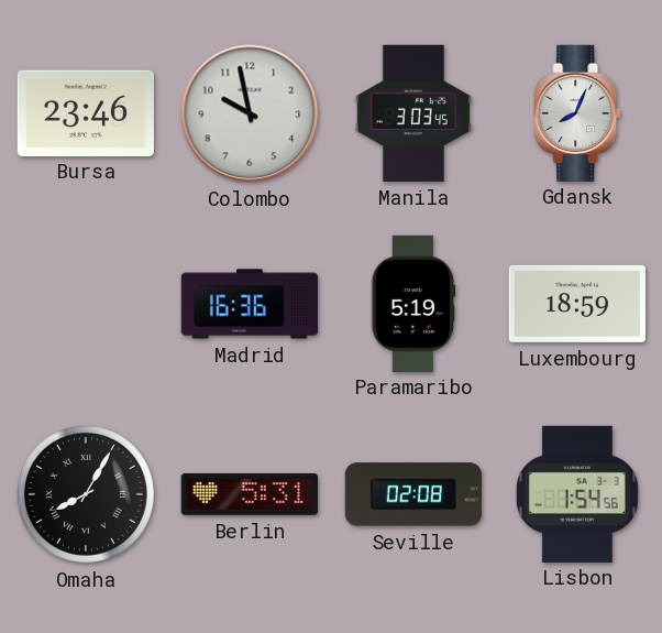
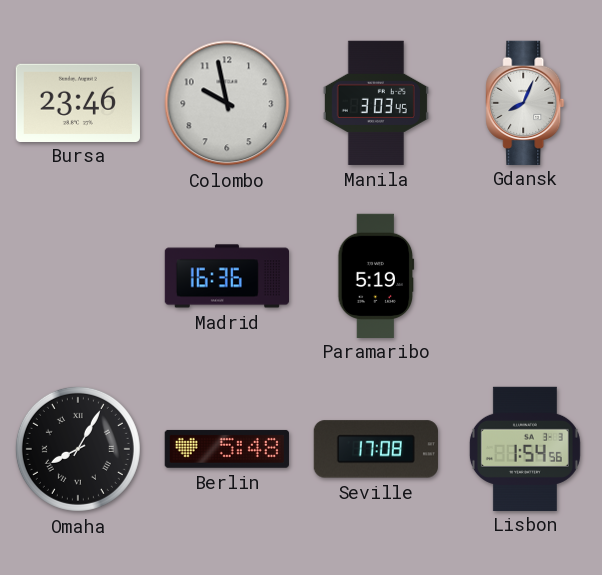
Luxembourg: 18:59 -> none (577, 304)
Berlin: 5:31 -> 5:48 (227, 449)
Seville: 02:08 -> 17:08 (376, 449)
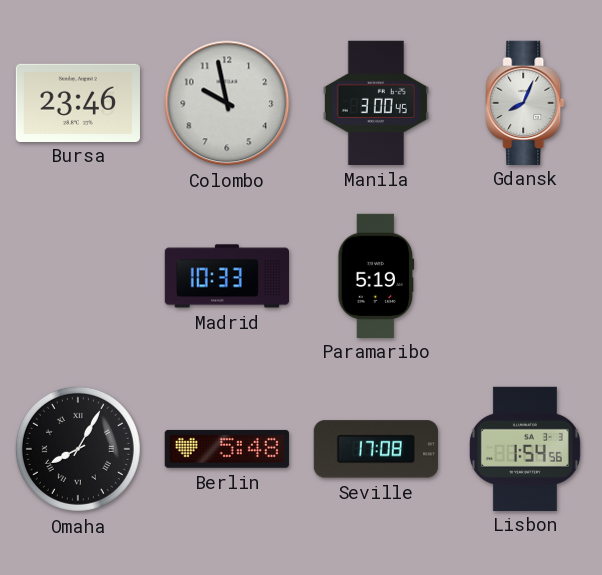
Manila: 3:03 -> 3:00 (376, 103)
Madrid: 16:36 -> 10:33 (226, 276)
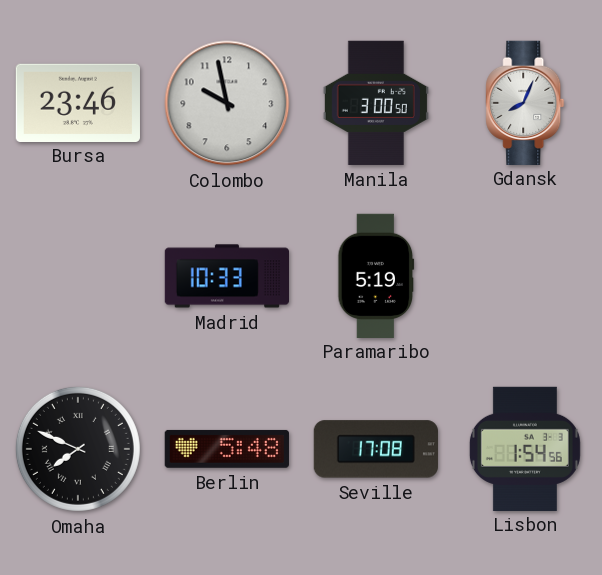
Manila: 3:00:45 -> 3:00:50 (376, 103)
Omaha: 8:05 -> 7:49 (78, 449)
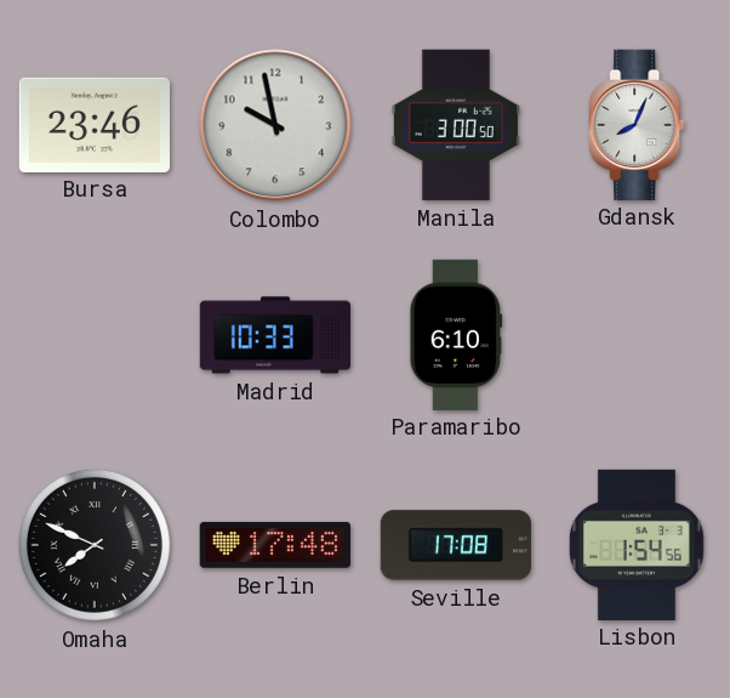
Paramaribo: 5:19 -> 6:10 (456, 334)
Berlin: 5:48 -> 17:48 (275, 545)
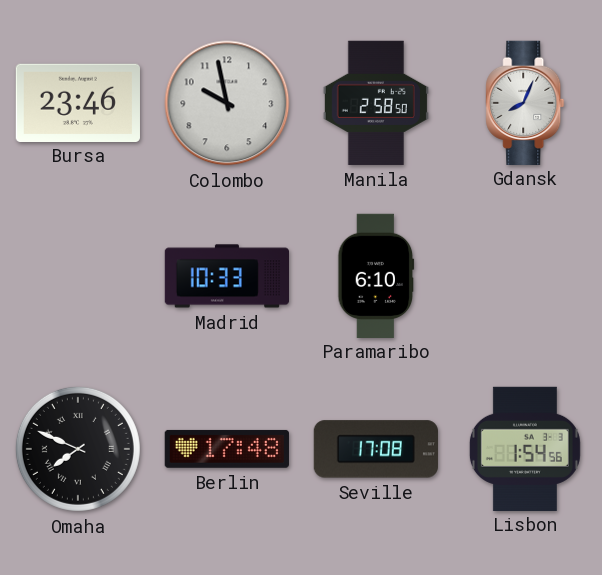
Manila: 3:00 -> 2:58 (376, 103)
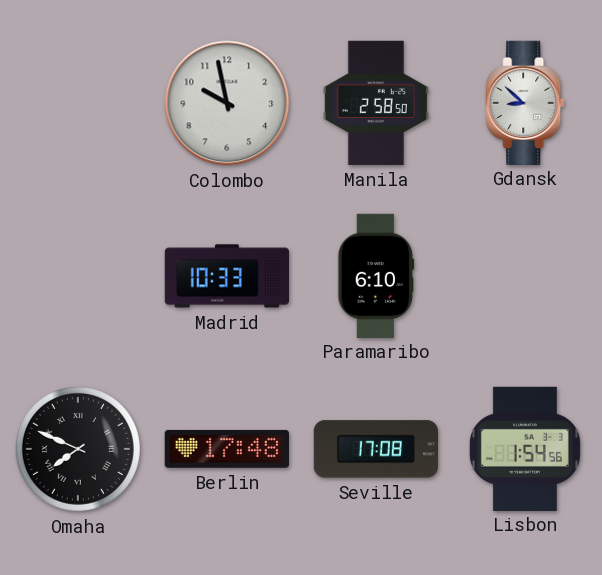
Bursa: 23:46 -> none (78, 102)
Gdansk: 8:04 -> 8:52 (525, 102)
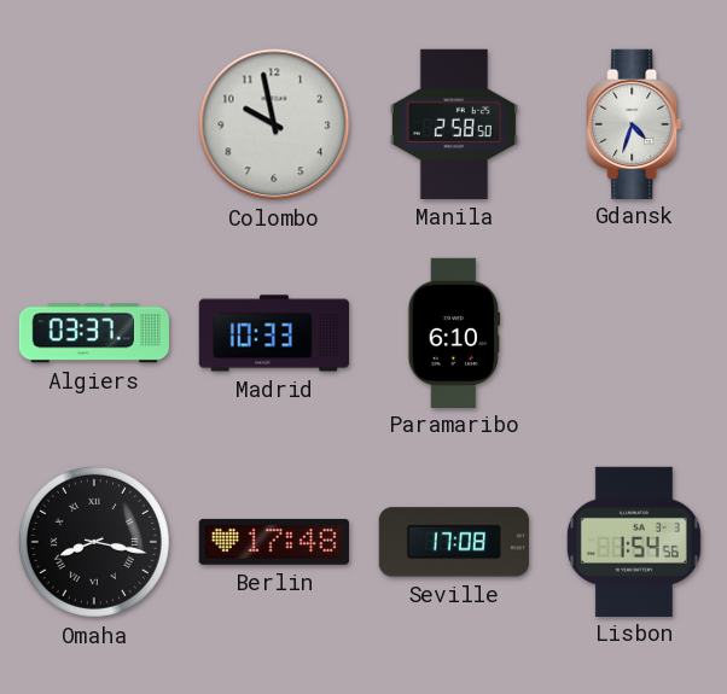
Gdansk: 8:52 -> 4:33 (634, 123)
Algiers: none -> 03:37 (93, 333)
Omaha: 7:49 -> 8:17 (94, 542)
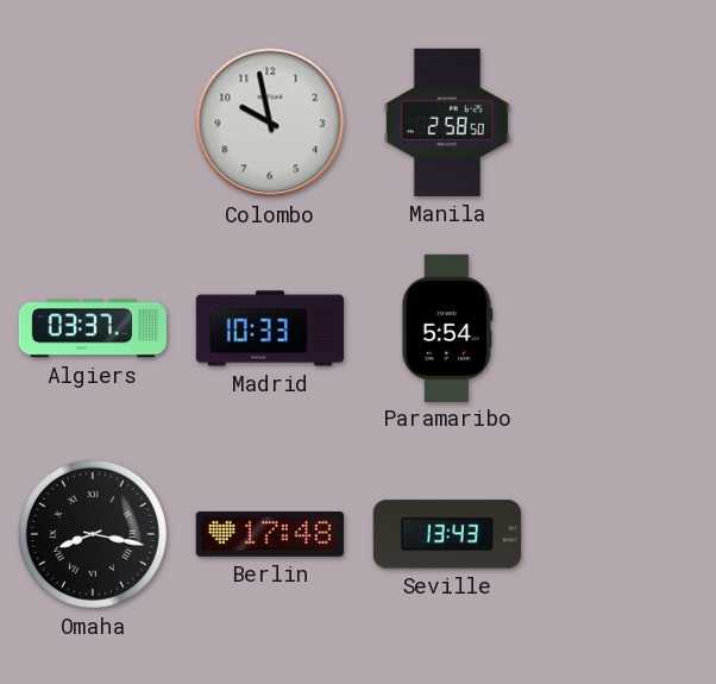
Gdansk: 4:33 -> none (634, 123)
Paramaribo: 6:10 -> 5:54 (447, 327)
Seville: 17:08 -> 13:43 (447, 534)
Lisbon: 1:54 -> none (634, 541)
